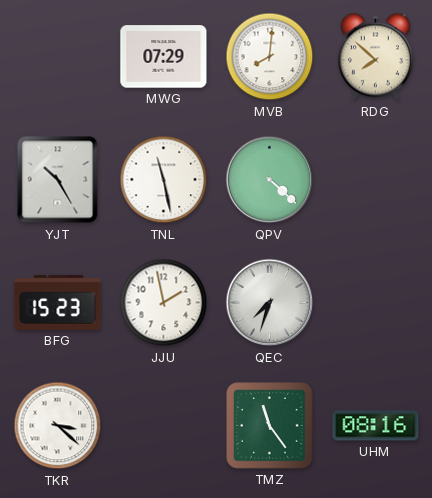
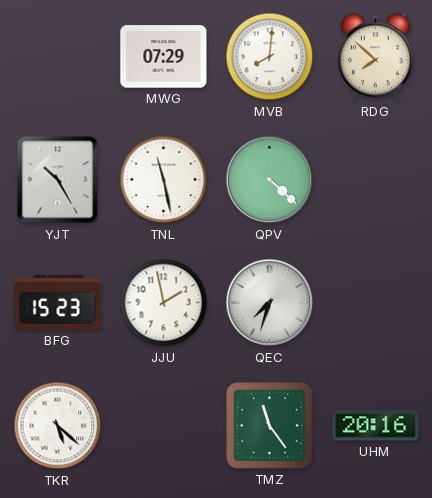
TKR: 3:22 -> 5:22 (58, 426)
UHM: 08:16 -> 20:16 (376, 426)
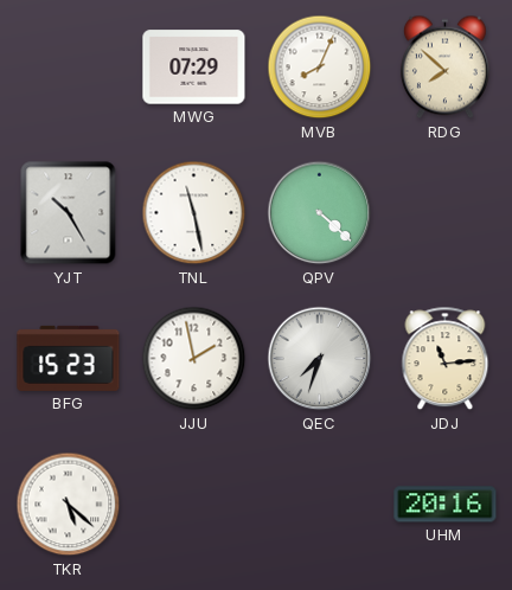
MVB: 8:01 -> 8:04 (320, 68)
JDJ: none -> 11:14 (446, 359)
TMZ: 11:24 -> none (270, 426)
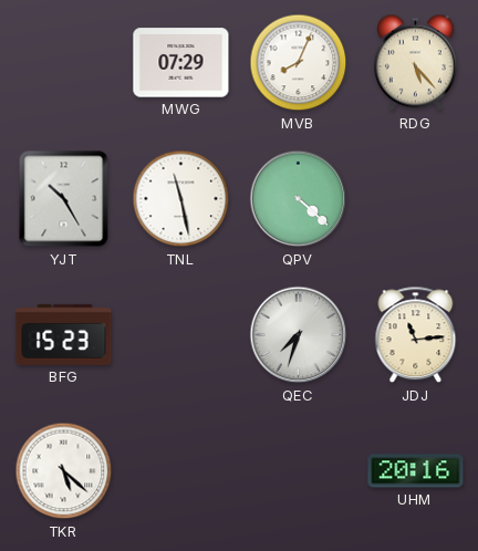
RDG: 7:52 -> 5:23 (415, 63)
JJU: 1:58 -> none (194, 359)
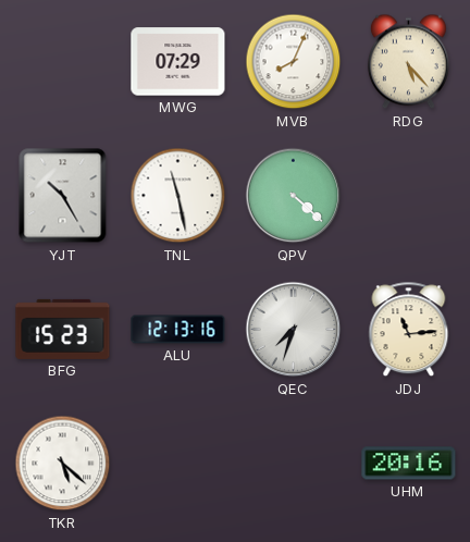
ALU: none -> 12:13 (178, 330)
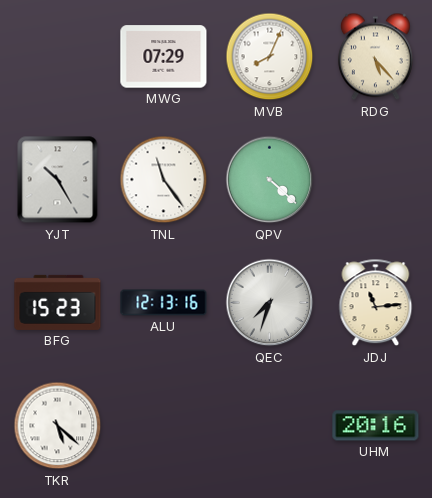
TNL: 11:28 -> 11:24 (164, 180)
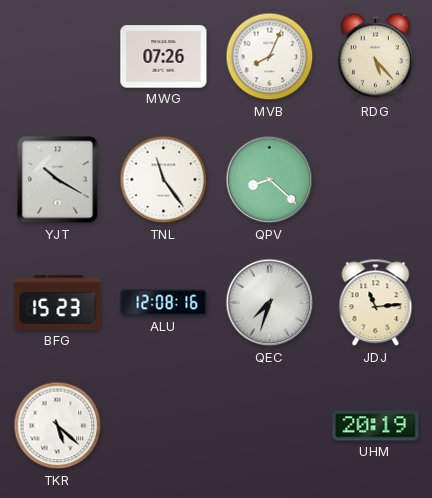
MWG: 07:29 -> 07:26 (164, 57)
YJT: 10:25 -> 10:20 (58, 180)
QPV: 4:22 -> 8:22 (270, 180)
ALU: 12:13 -> 12:08 (164, 303)
UHM: 20:16 -> 20:19 (376, 426)
